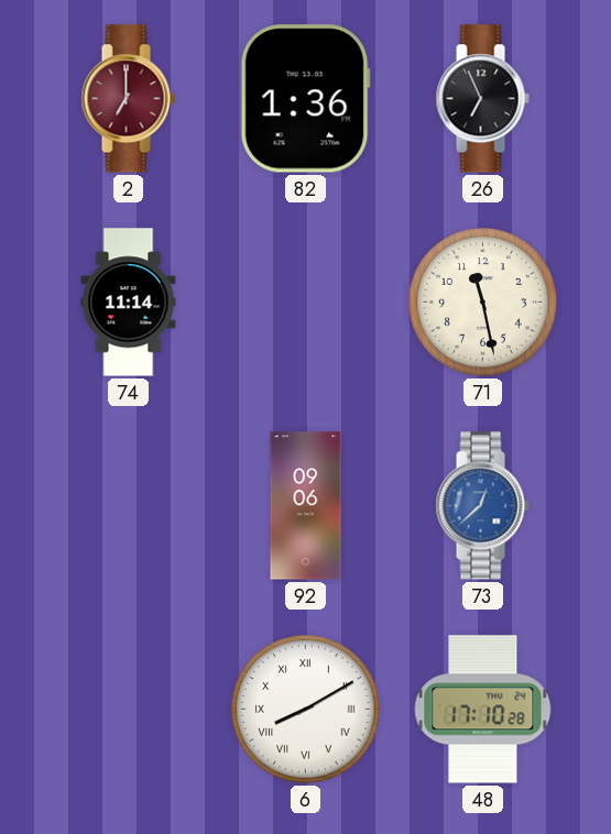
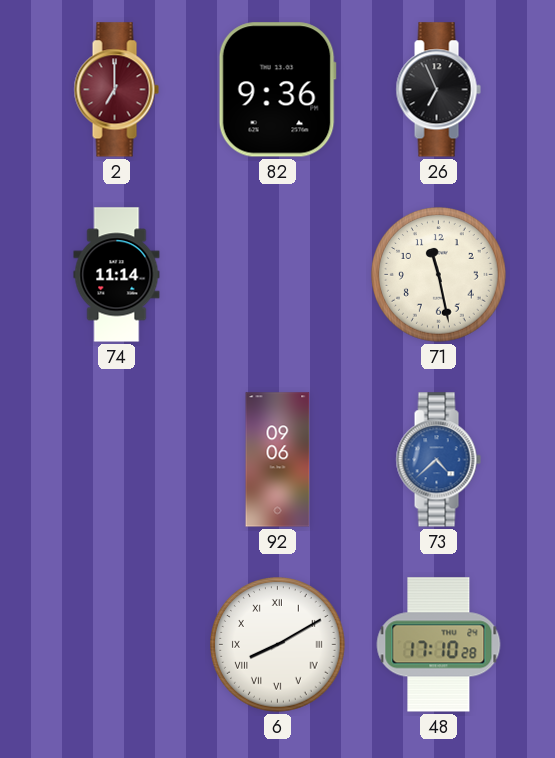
82: 1:36 -> 9:36 (277, 90)
73: 12:38 -> 4:38 (438, 460)
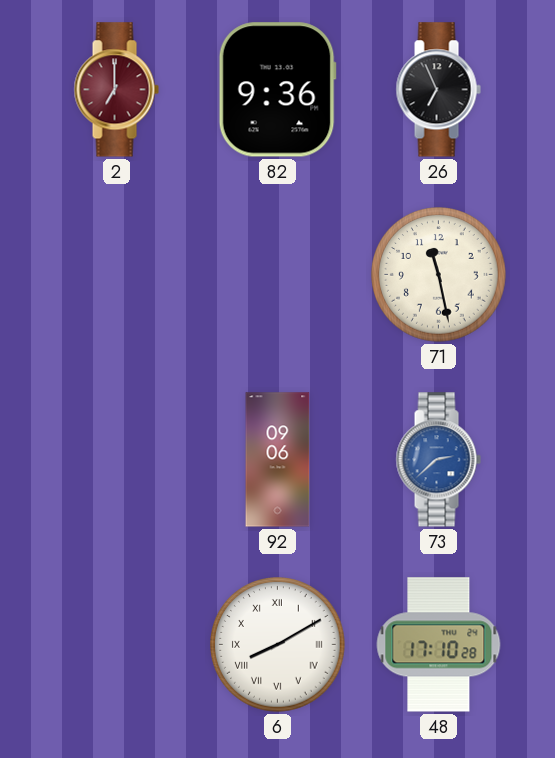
74: 11:14 -> none (117, 275)
73: 4:38 -> 2:38 (438, 460)
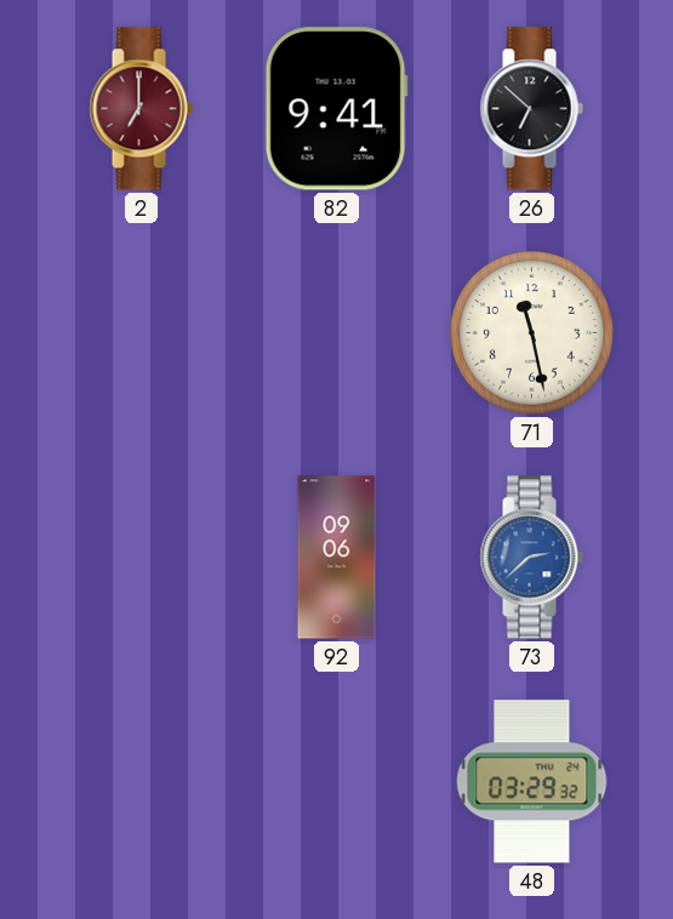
82: 9:36 -> 9:41 (336, 109)
26: 6:56 -> 6:52 (531, 109)
6: 8:10 -> none (278, 645)
48: 17:10 -> 03:29 (532, 782)
